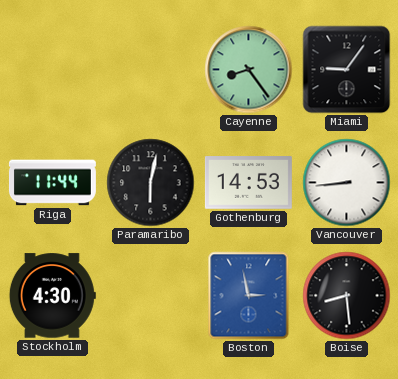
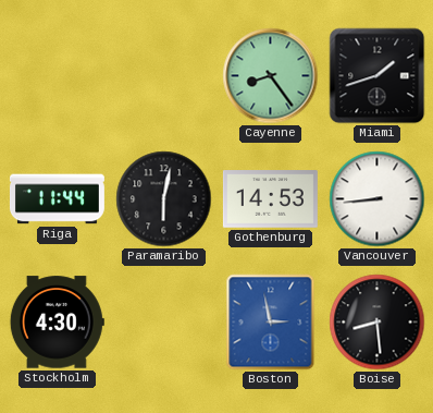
Miami: 9:06 -> 1:42 (378, 76)
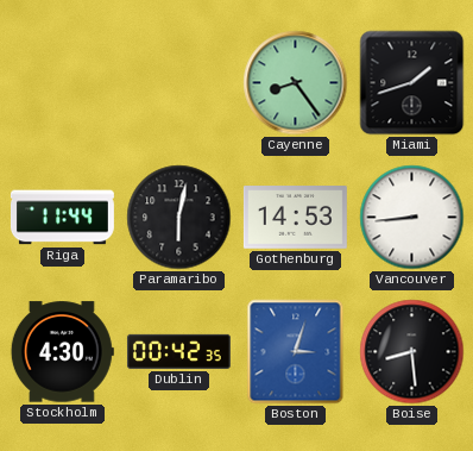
Dublin: none -> 00:42 (178, 351)
Boston: 2:58 -> 3:03 (296, 352)
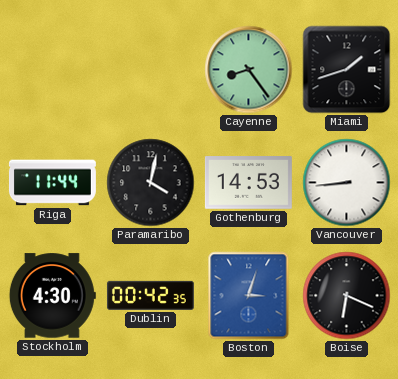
Paramaribo: 6:02 -> 4:02 (151, 183)
Boise: 8:29 -> 6:19 (347, 296)
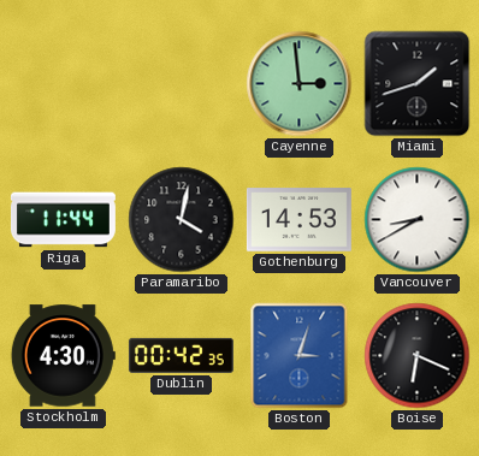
Cayenne: 8:24 -> 2:59 (300, 84)
Vancouver: 8:44 -> 8:40 (418, 220)
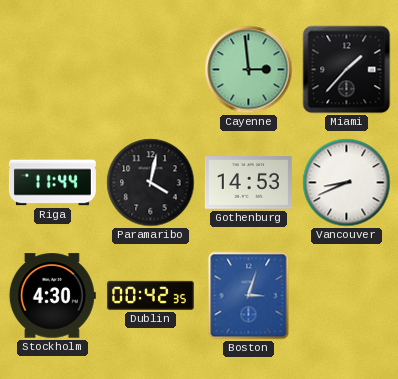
Miami: 1:42 -> 1:37 (347, 70)
Vancouver: 8:40 -> 8:41 (347, 183)
Boise: 6:19 -> none (418, 356)
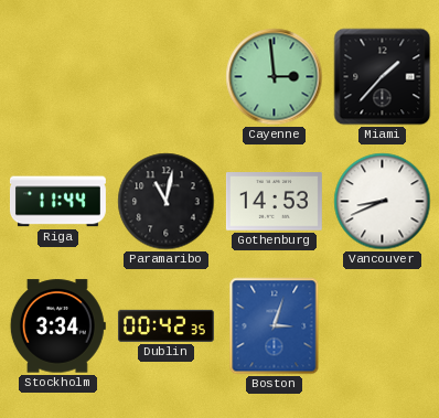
Paramaribo: 4:02 -> 11:02 (167, 202)
Stockholm: 4:30 -> 3:34 (57, 326)
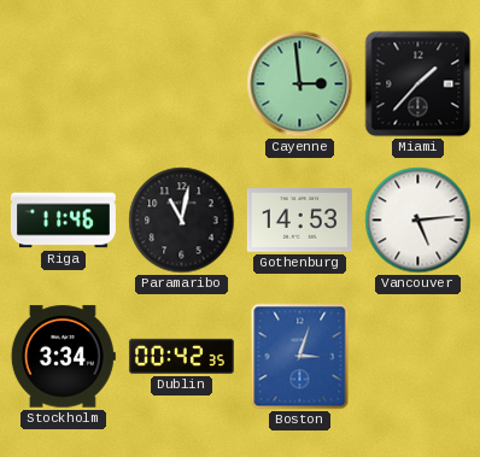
Riga: 11:44 -> 11:46 (63, 221)
Vancouver: 8:41 -> 5:14 (418, 221)
